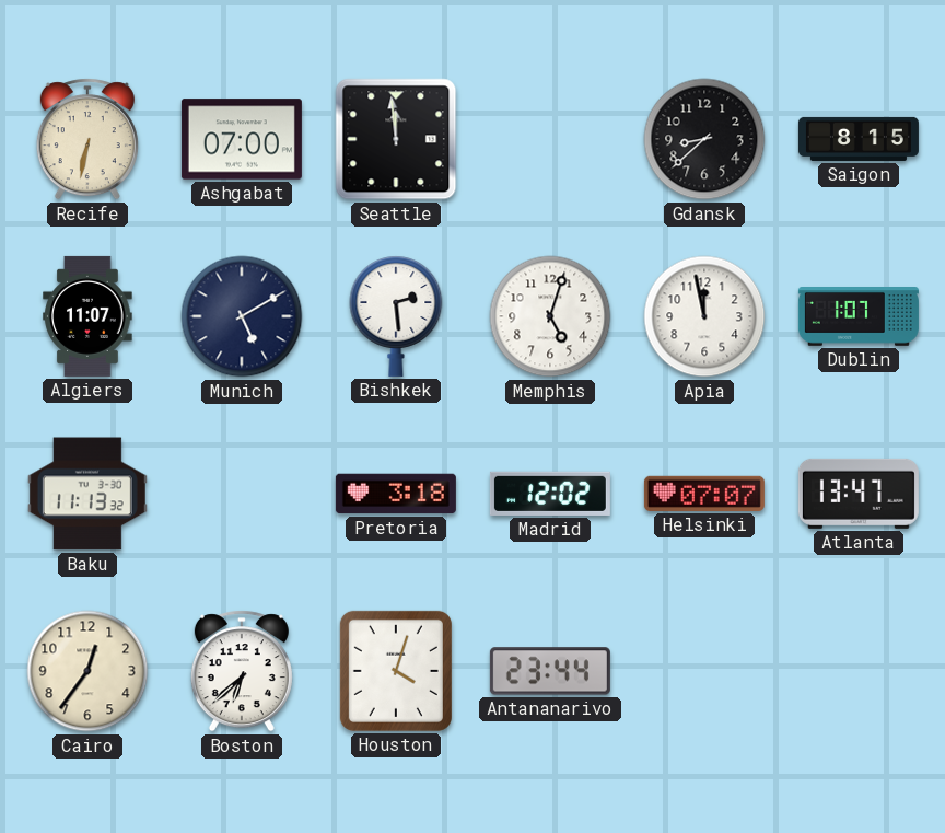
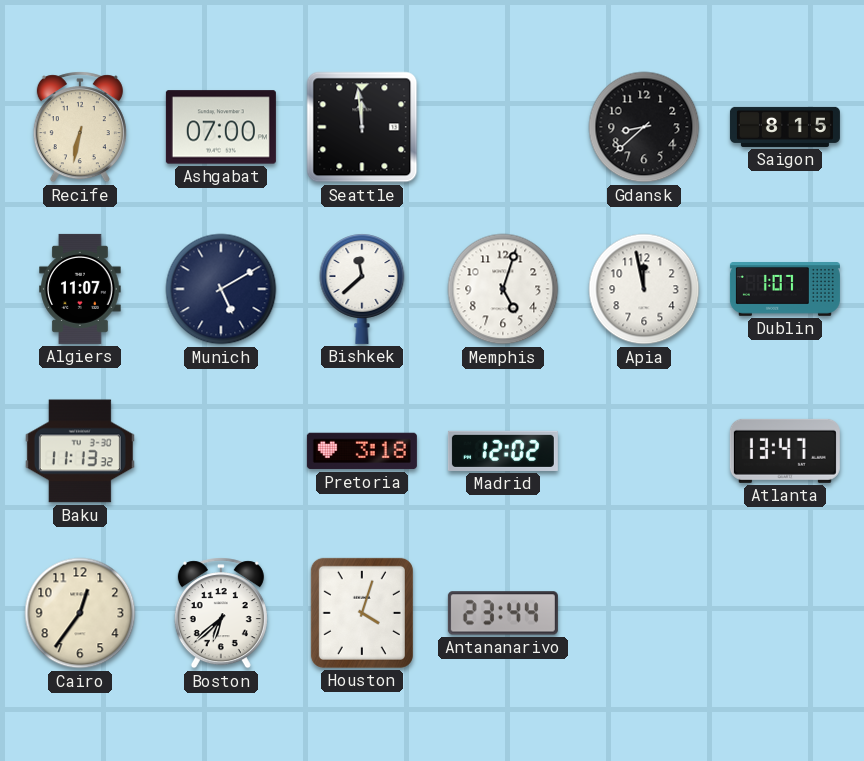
Bishkek: 2:29 -> 11:38 (362, 289)
Helsinki: 07:07 -> none (704, 494)
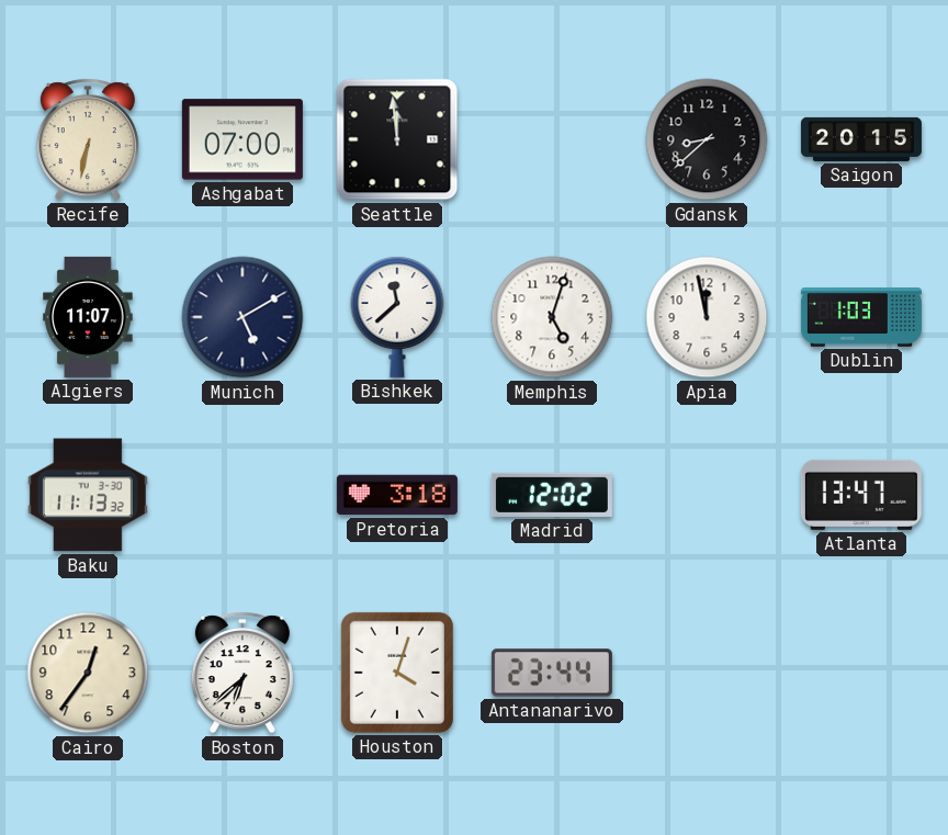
Saigon: 8:15 -> 20:15 (861, 139)
Dublin: 1:07 -> 1:03 (861, 318)
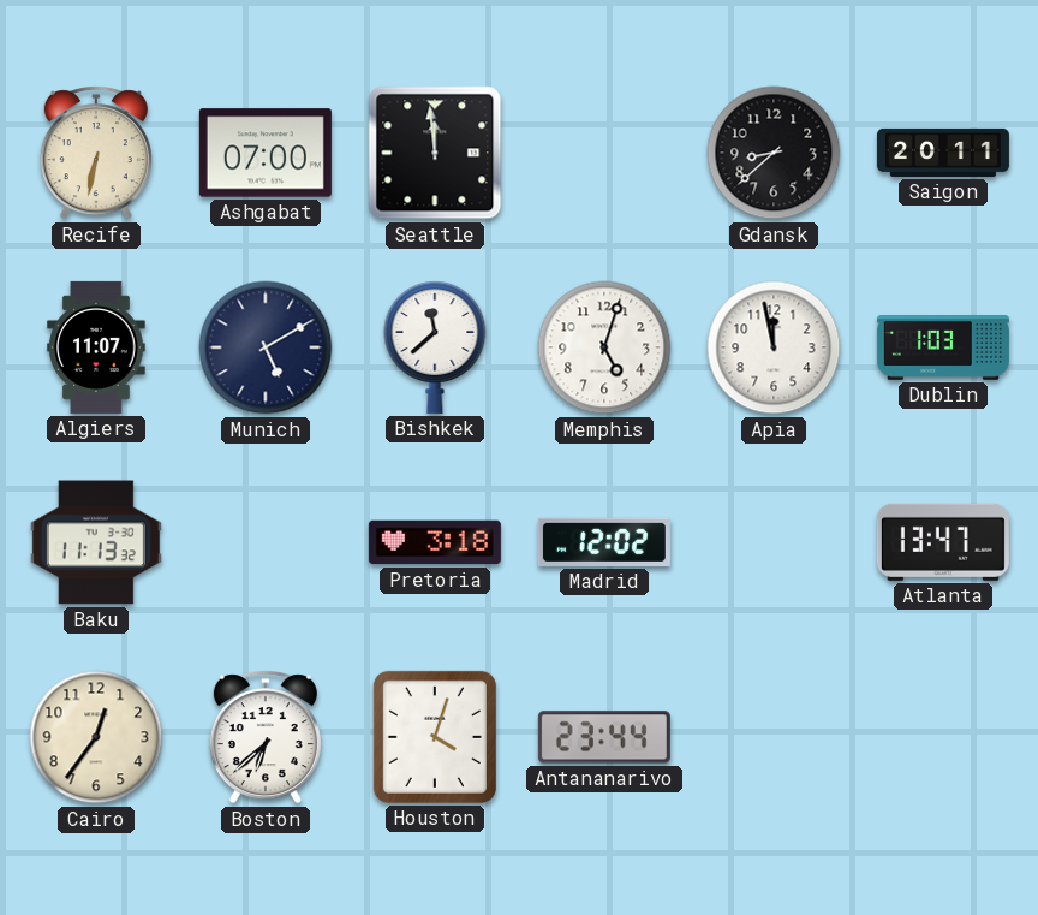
Saigon: 20:15 -> 20:11 (943, 153)
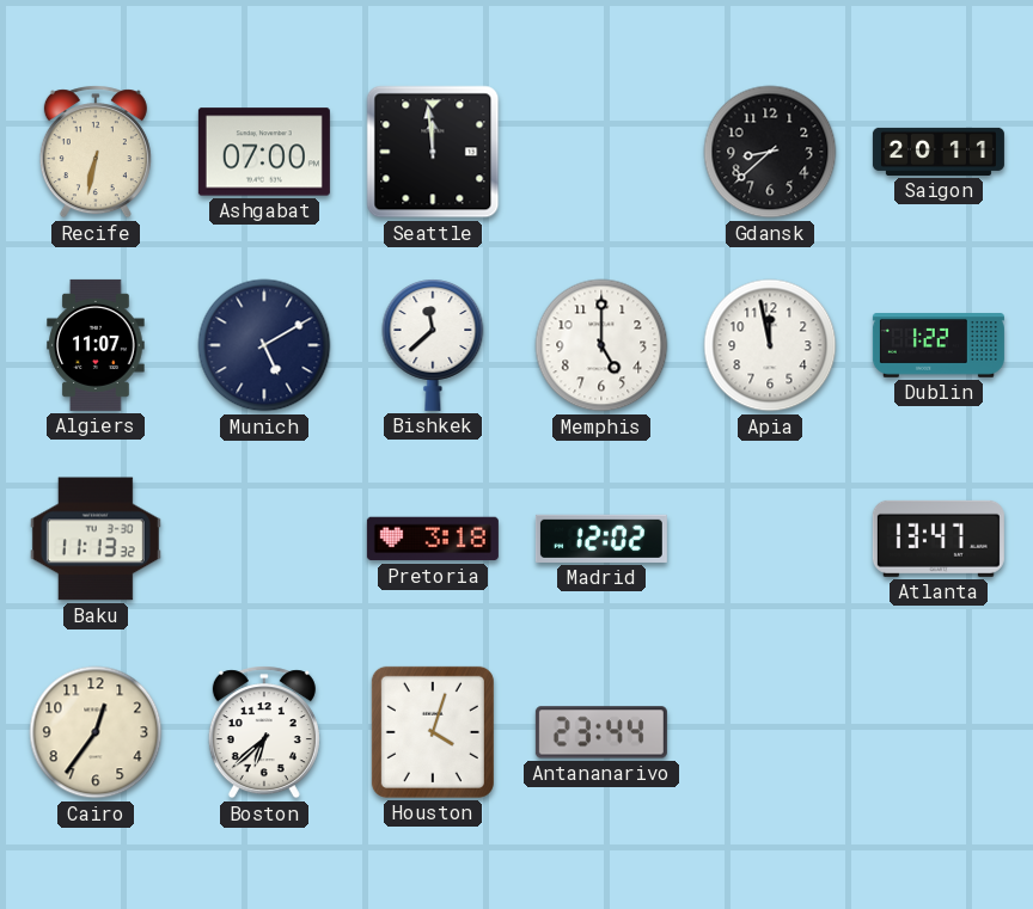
Memphis: 5:03 -> 5:00 (601, 345)
Dublin: 1:03 -> 1:22 (939, 346)
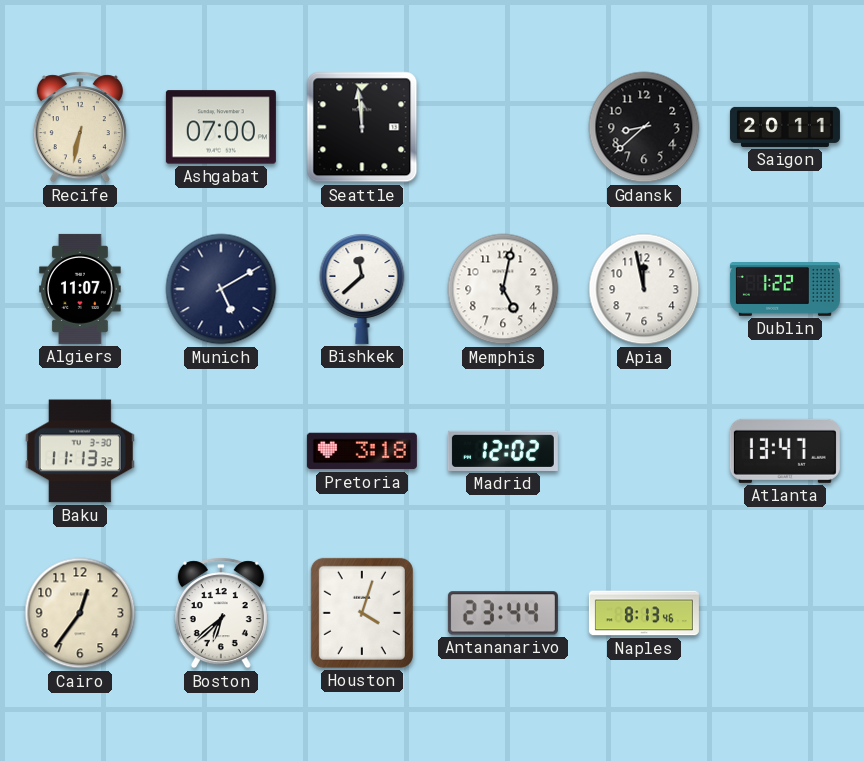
Memphis: 5:00 -> 5:02 (503, 289)
Naples: none -> 8:13 (644, 613)
